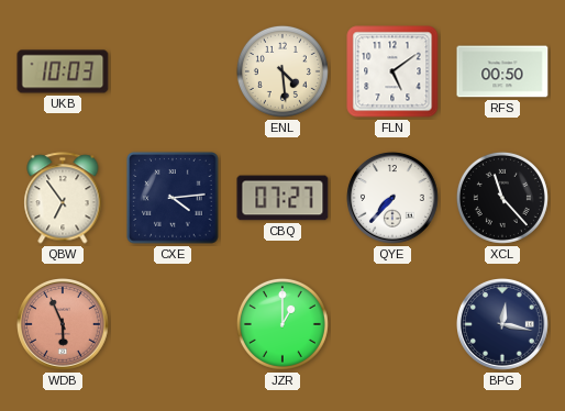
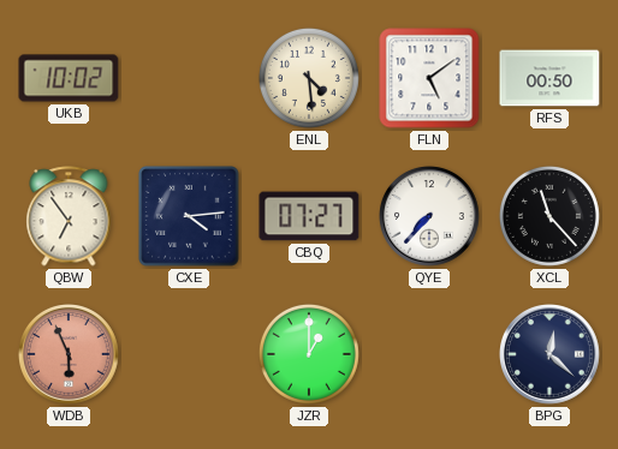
UKB: 10:03 -> 10:02 (69, 78)
BPG: 12:17 -> 12:22 (551, 355)
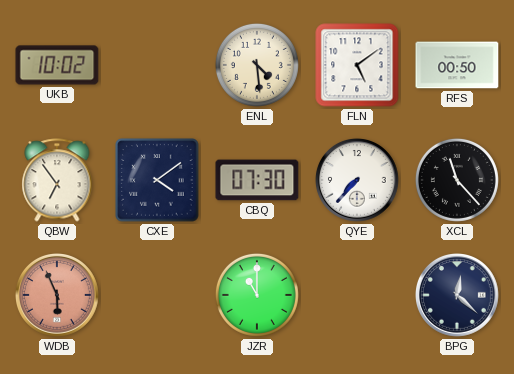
CXE: 4:14 -> 4:09 (157, 180)
CBQ: 07:27 -> 07:30 (257, 180)
JZR: 1:00 -> 11:00 (257, 295)
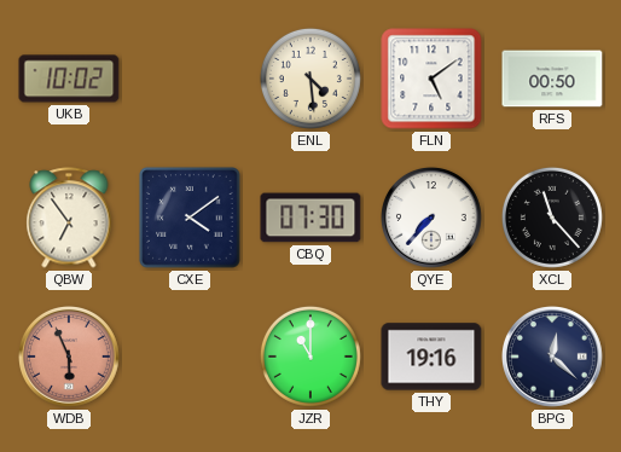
THY: none -> 19:16 (431, 357)
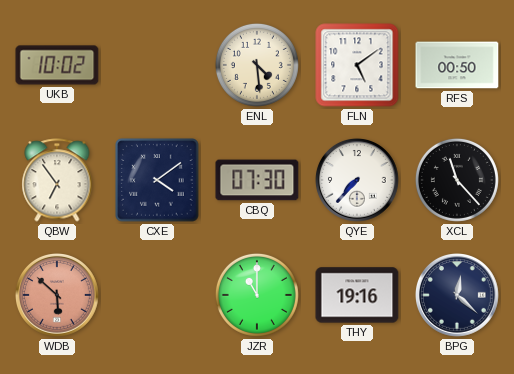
WDB: 5:56 -> 5:52 (58, 296)
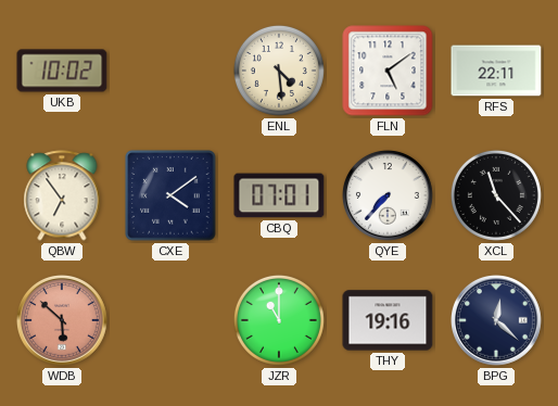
RFS: 00:50 -> 22:11 (496, 71)
CBQ: 07:30 -> 07:01 (279, 195)
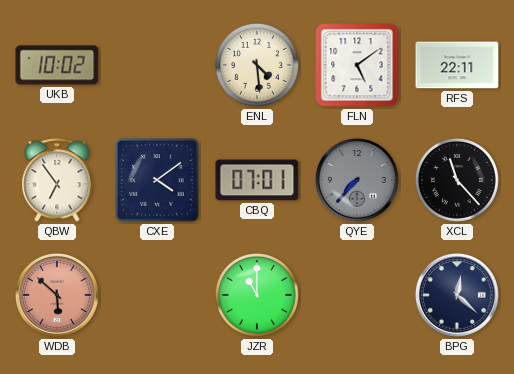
QYE dial: white -> grey (358, 181)
THY: 19:16 -> none (388, 320)
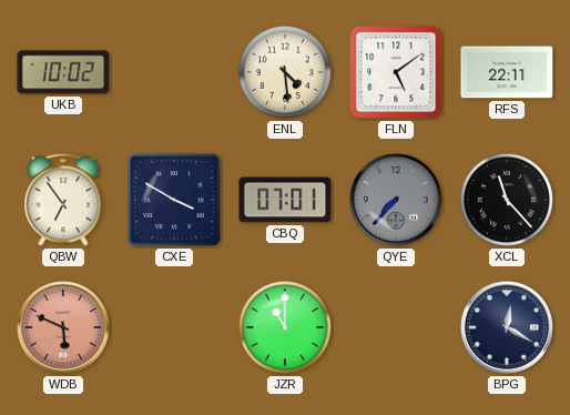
CXE: 4:09 -> 3:50 (174, 200)
WDB: 5:52 -> 5:49 (64, 328)
BPG: 12:22 -> 12:20 (508, 328)
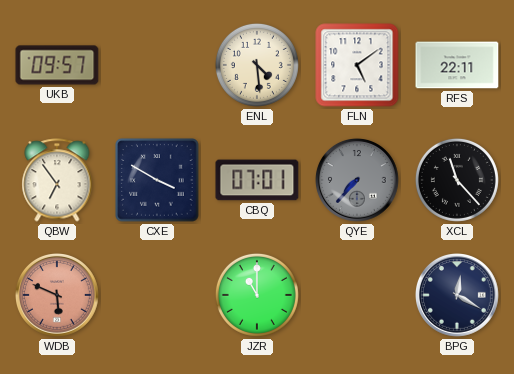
UKB: 10:02 -> 09:57 (57, 65)
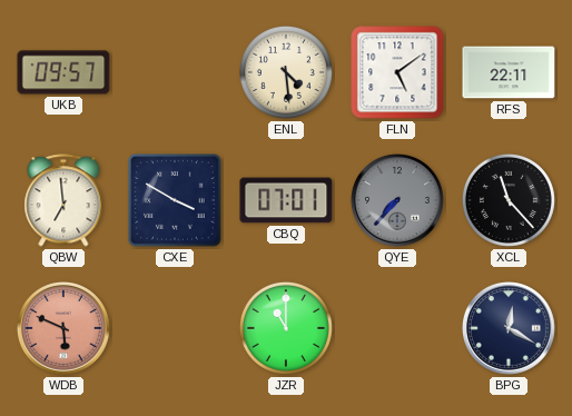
QBW: 6:54 -> 6:59 (63, 200)
